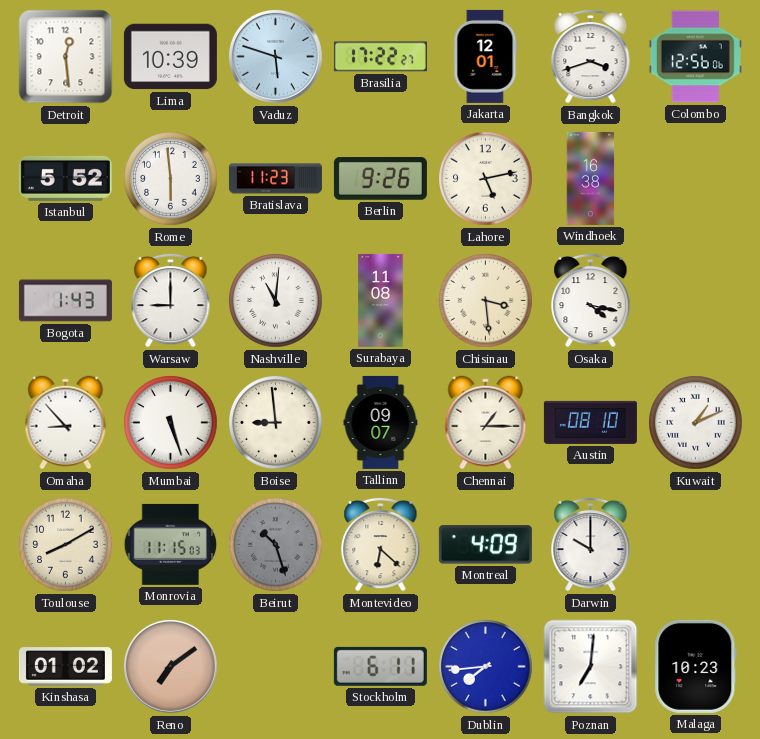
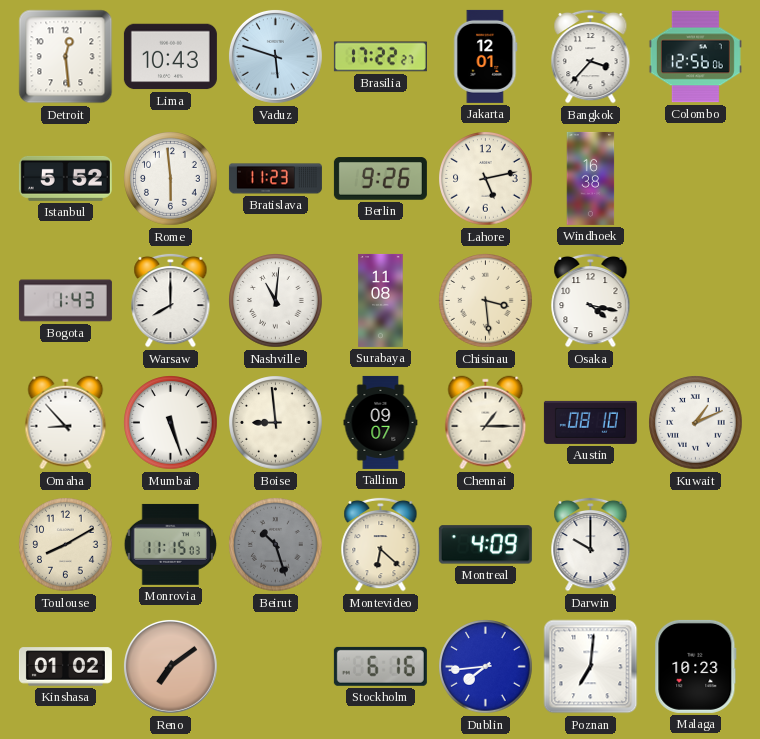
Lima: 10:39 -> 10:43 (170, 57)
Bangkok: 3:42 -> 3:37 (591, 56)
Warsaw: 9:00 -> 8:00 (171, 300)
Stockholm: 6:11 -> 6:16 (380, 666)
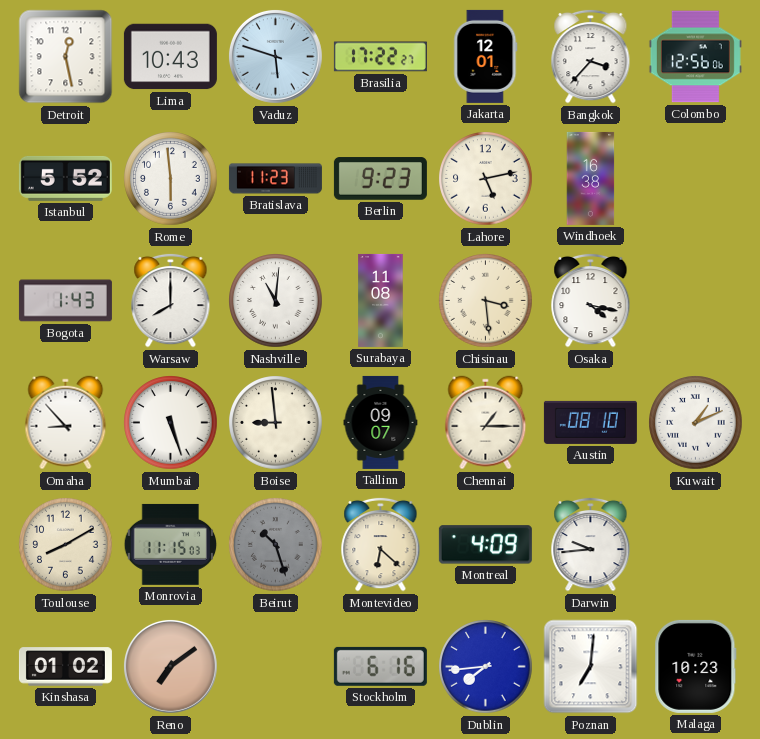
Detroit: 12:29 -> 12:28 (66, 57)
Berlin: 9:26 -> 9:23 (380, 179)
Darwin: 10:00 -> 9:44 (591, 544)
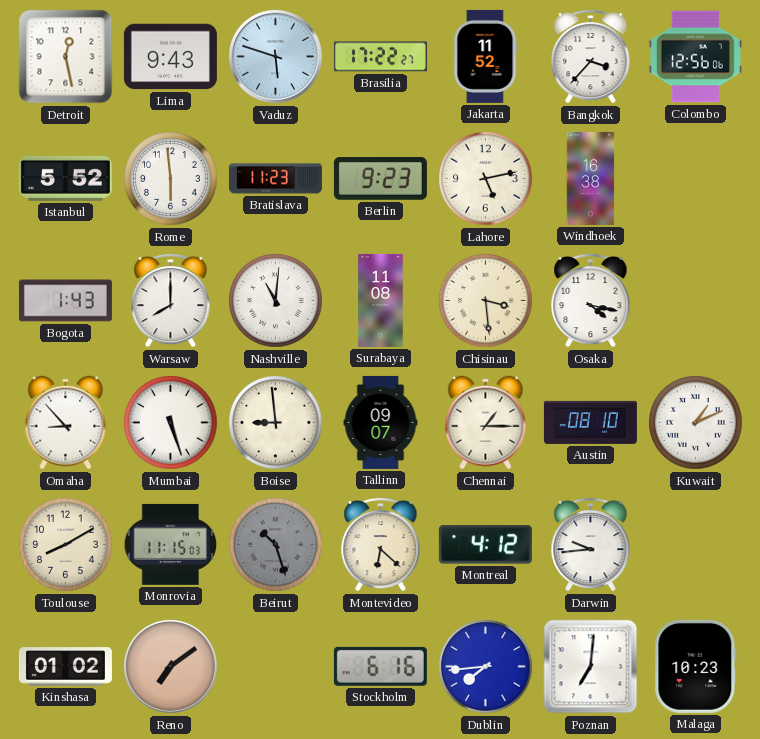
Lima: 10:43 -> 9:43 (170, 57)
Jakarta: 12:01 -> 11:52 (486, 56)
Montreal: 4:09 -> 4:12 (485, 545)
